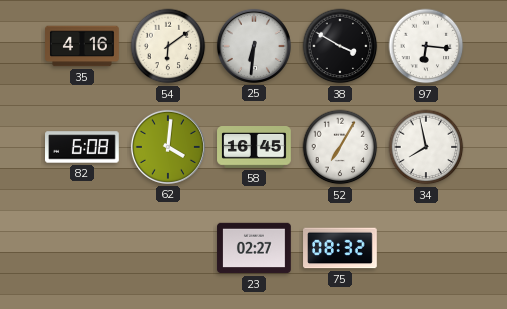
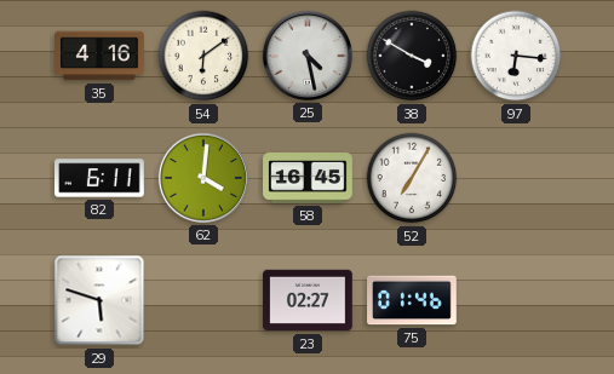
25: 6:31 -> 4:28 (308, 56)
82: 6:08 -> 6:11 (101, 178)
34: 7:58 -> none (426, 147)
29: none -> 5:48 (99, 300)
75: 08:32 -> 01:46 (412, 300)
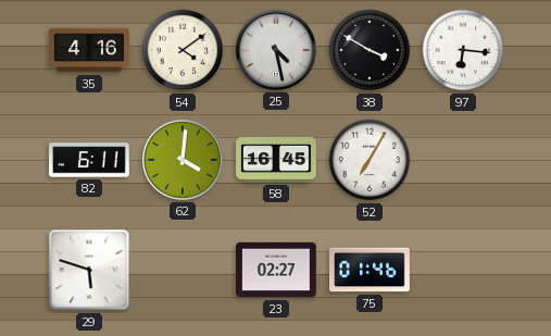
54: 6:09 -> 4:09 (183, 50)
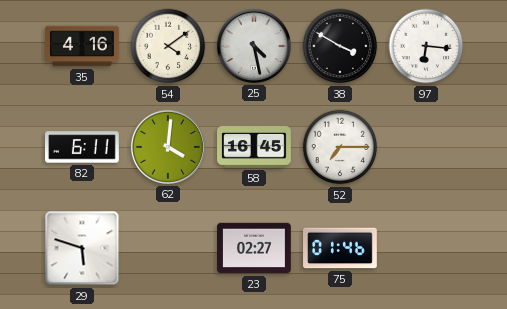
52: 7:05 -> 7:15 (340, 147)
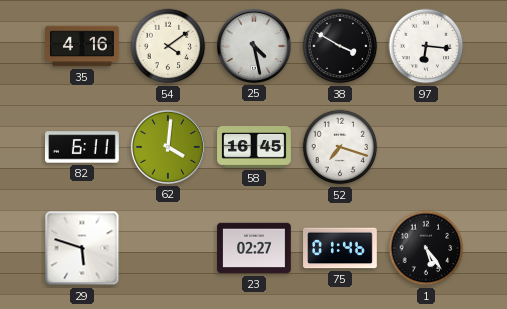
52: 7:15 -> 7:18 (340, 147)
1: none -> 5:24 (426, 248)
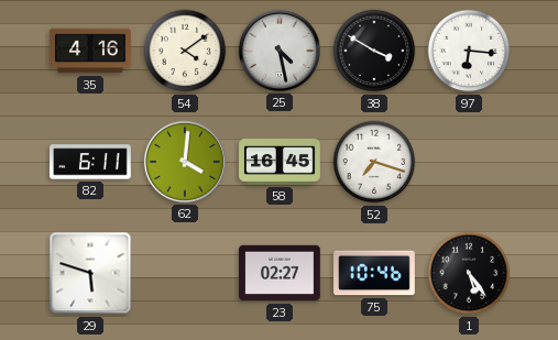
75: 01:46 -> 10:46 (374, 273)
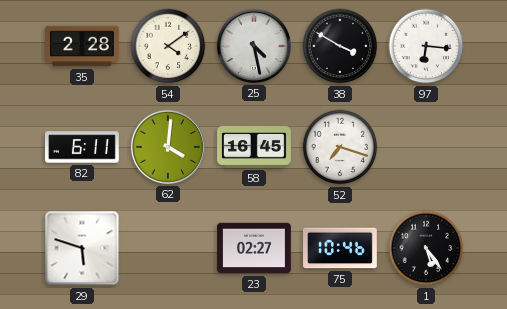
35: 4:16 -> 2:28 (82, 46)
